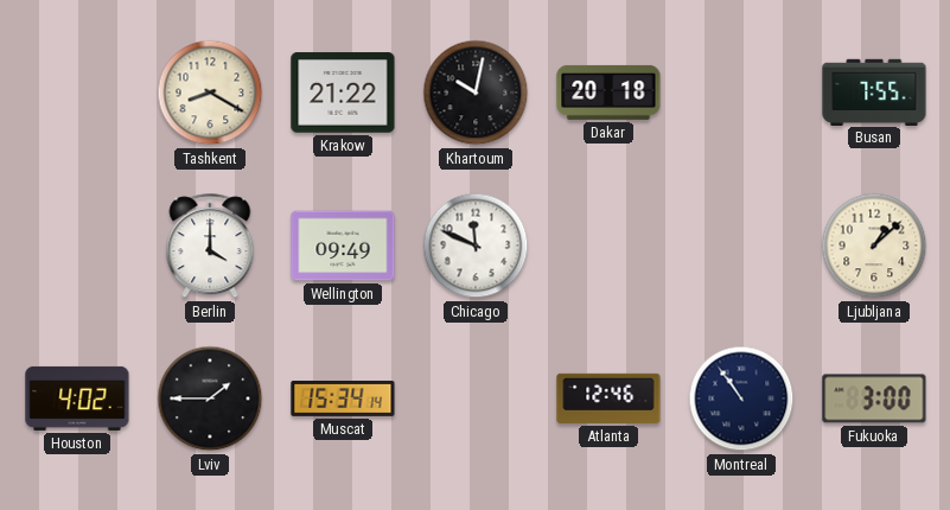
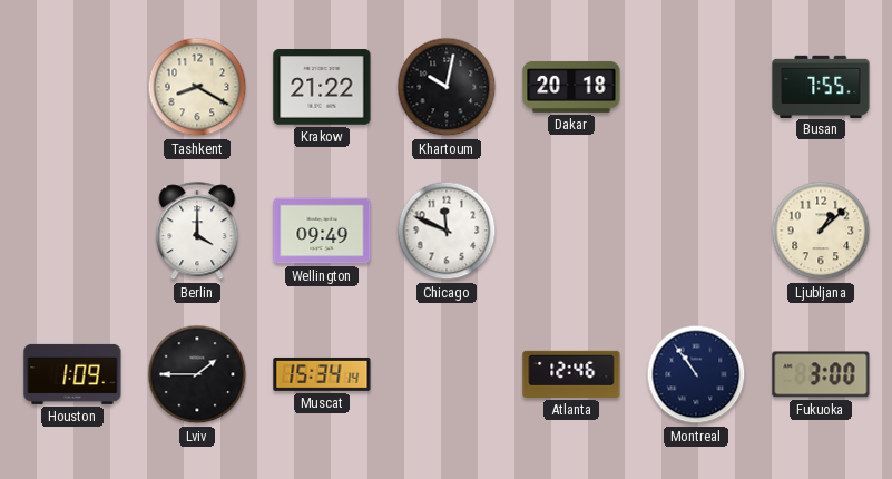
Houston: 4:02 -> 1:09 (72, 374)
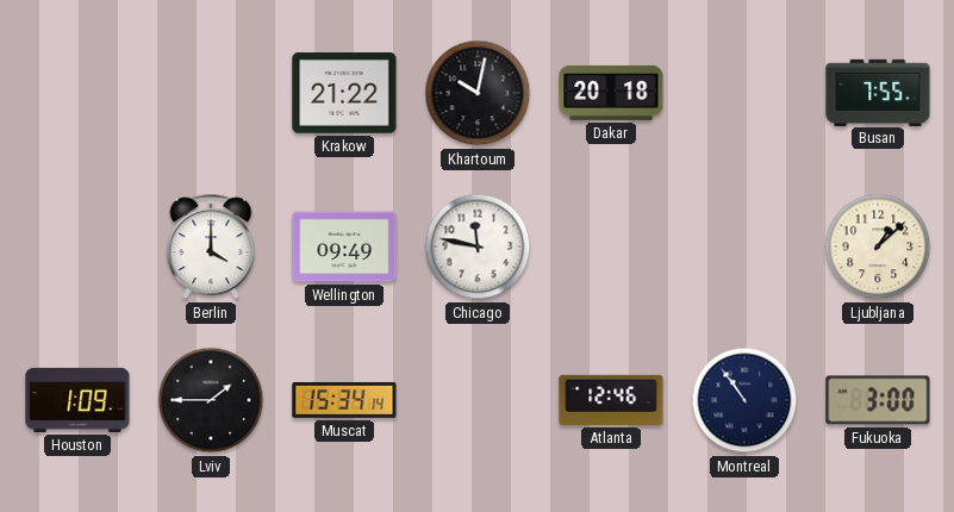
Tashkent: 8:20 -> none (197, 87)
Chicago: 11:49 -> 11:47 (478, 246)
